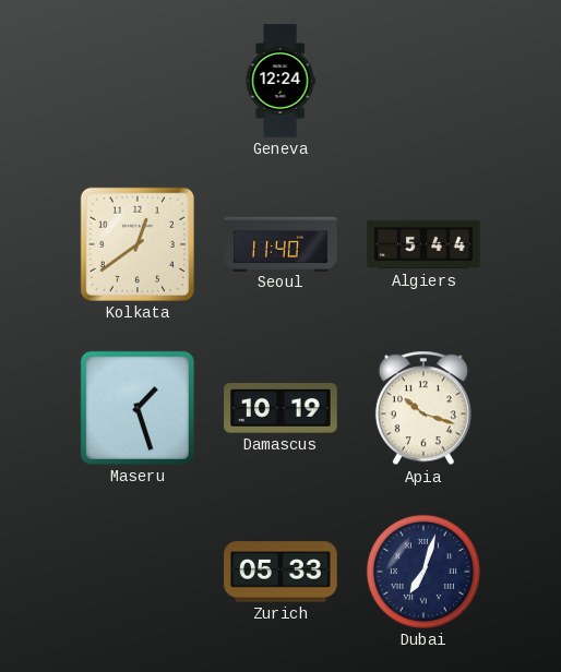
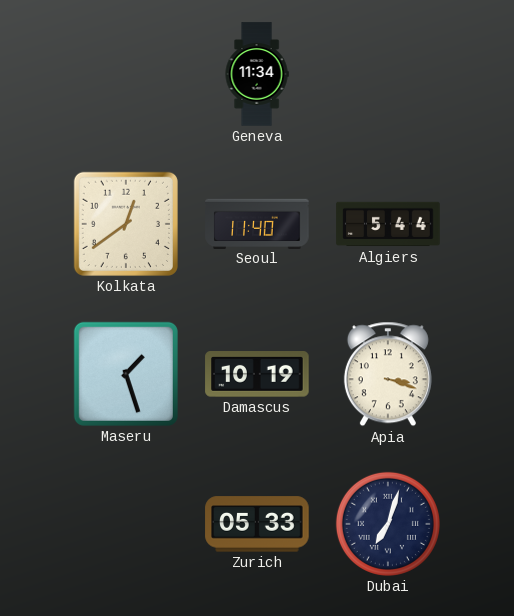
Geneva: 12:24 -> 11:34 (257, 74)
Apia: 10:18 -> 3:18 (388, 374)
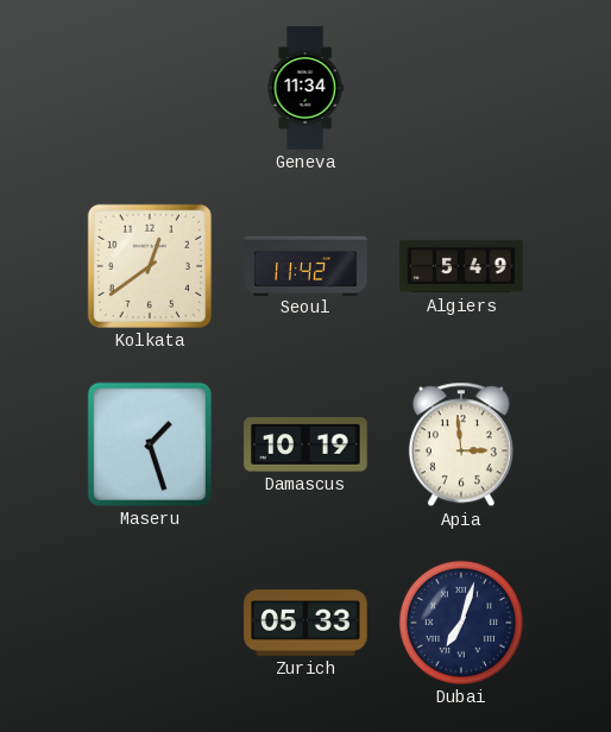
Seoul: 11:40 -> 11:42 (305, 265)
Algiers: 5:44 -> 5:49 (461, 266)
Apia: 3:18 -> 2:59 (461, 444)
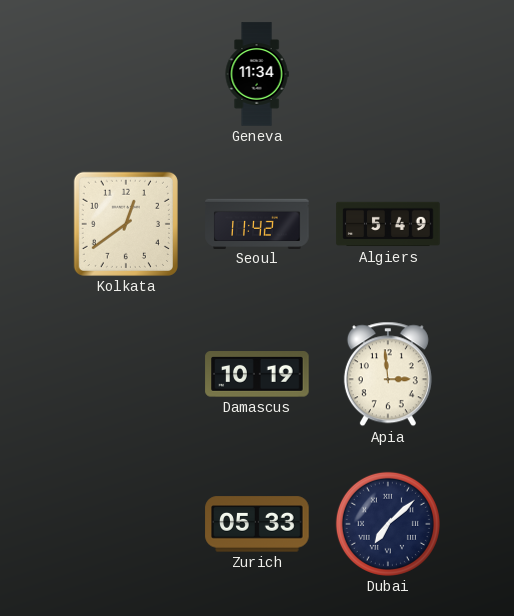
Maseru: 1:27 -> none (150, 444)
Dubai: 7:03 -> 7:08 (388, 524)
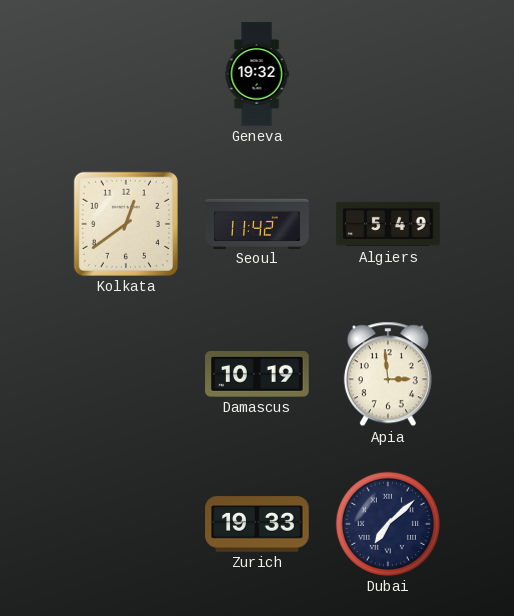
Geneva: 11:34 -> 19:32 (257, 74)
Zurich: 05:33 -> 19:33 (257, 524)
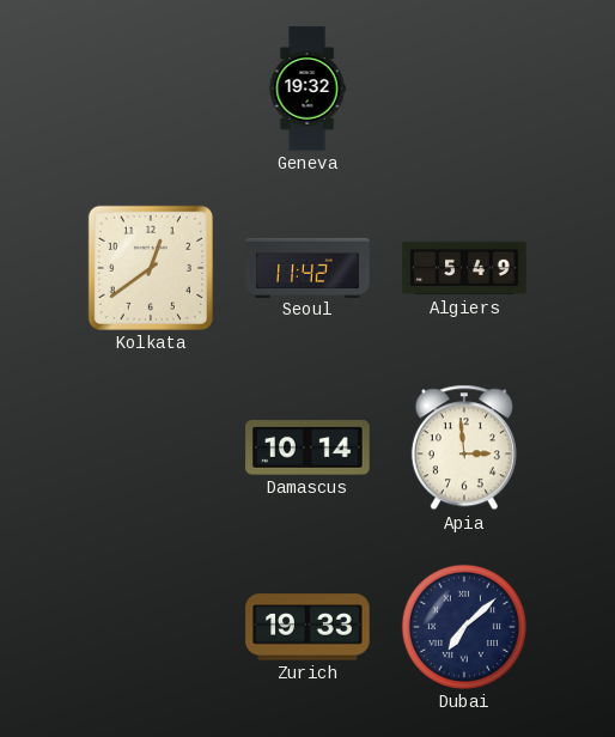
Damascus: 10:19 -> 10:14 (307, 449)
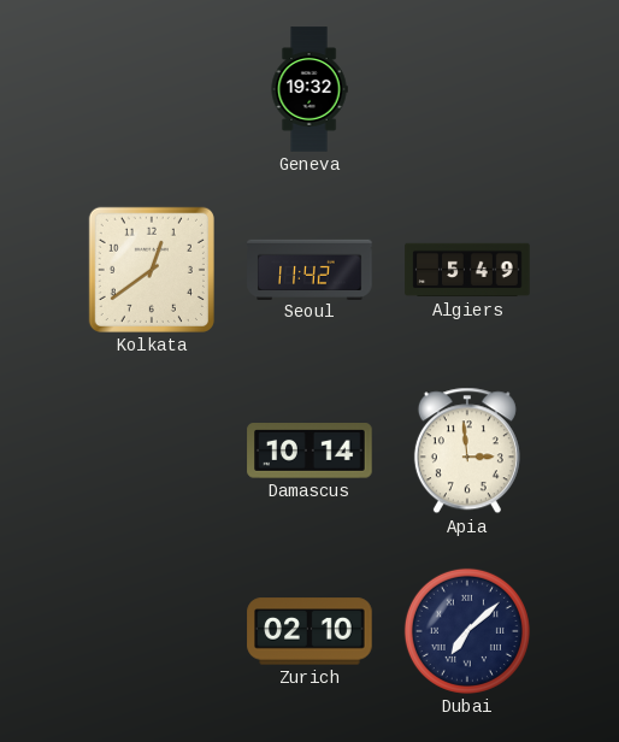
Zurich: 19:33 -> 02:10 (309, 631)
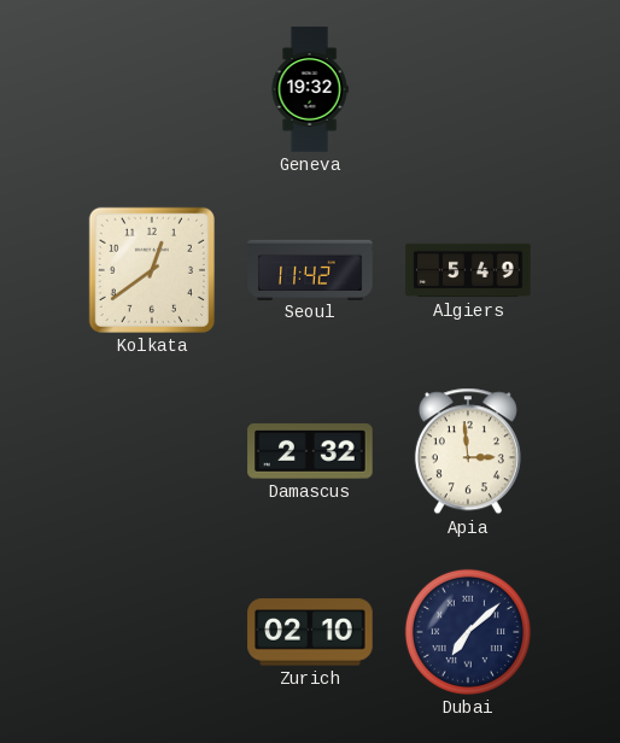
Damascus: 10:14 -> 2:32 (310, 452)
